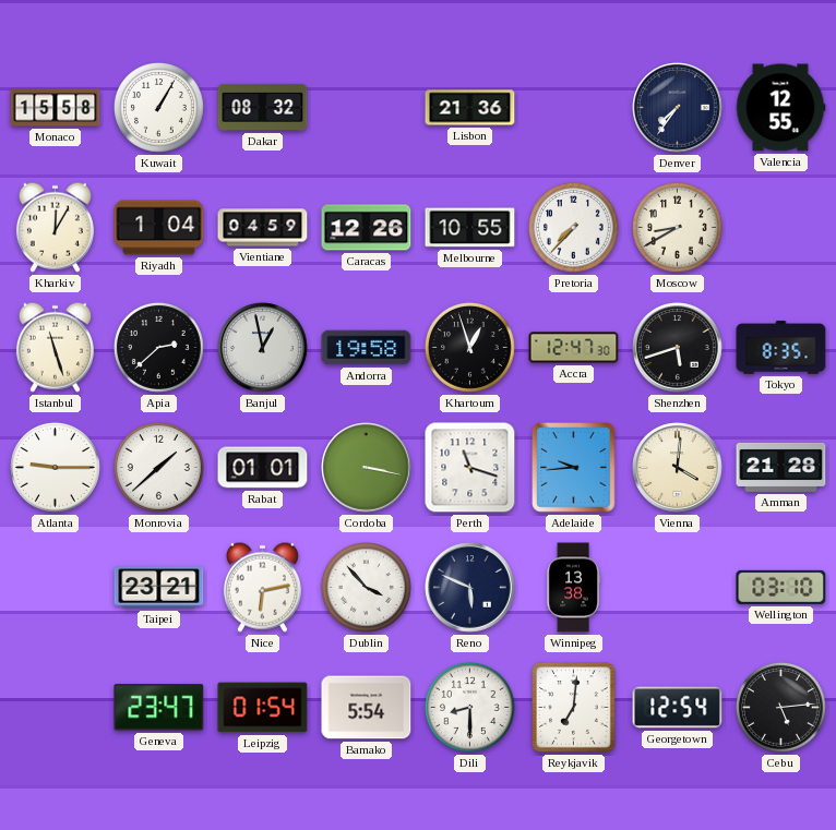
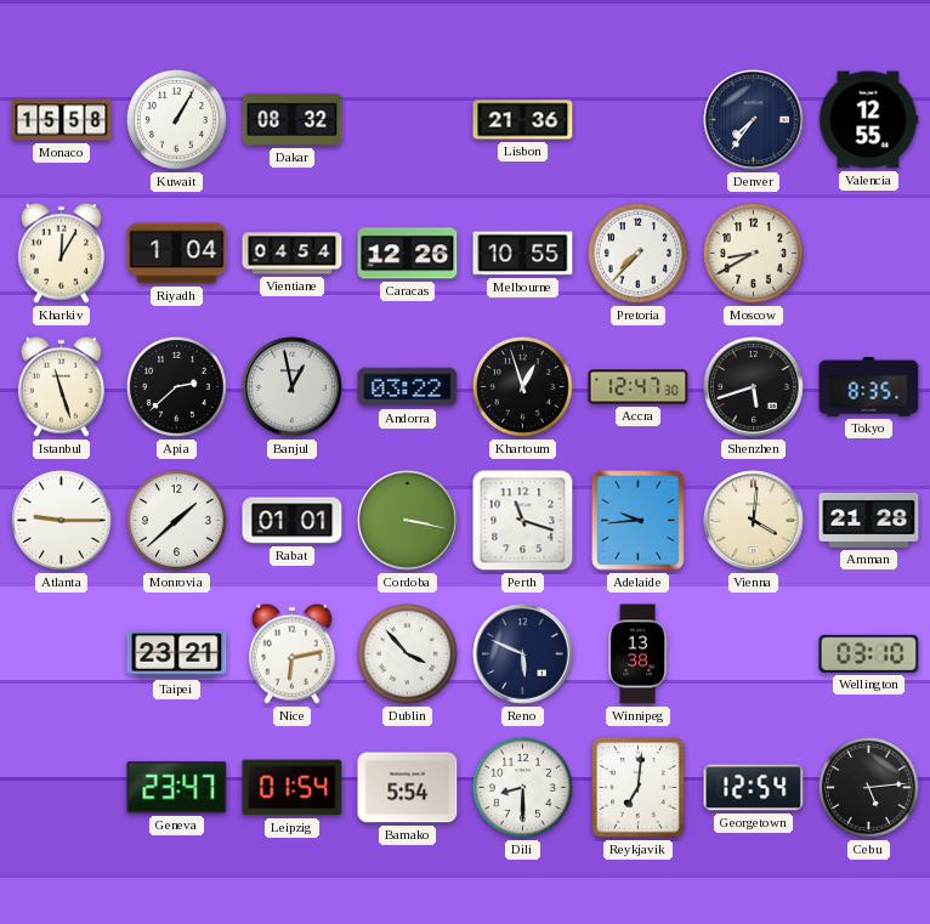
Vientiane: 04:59 -> 04:54 (293, 254)
Andorra: 19:58 -> 03:22 (408, 387)
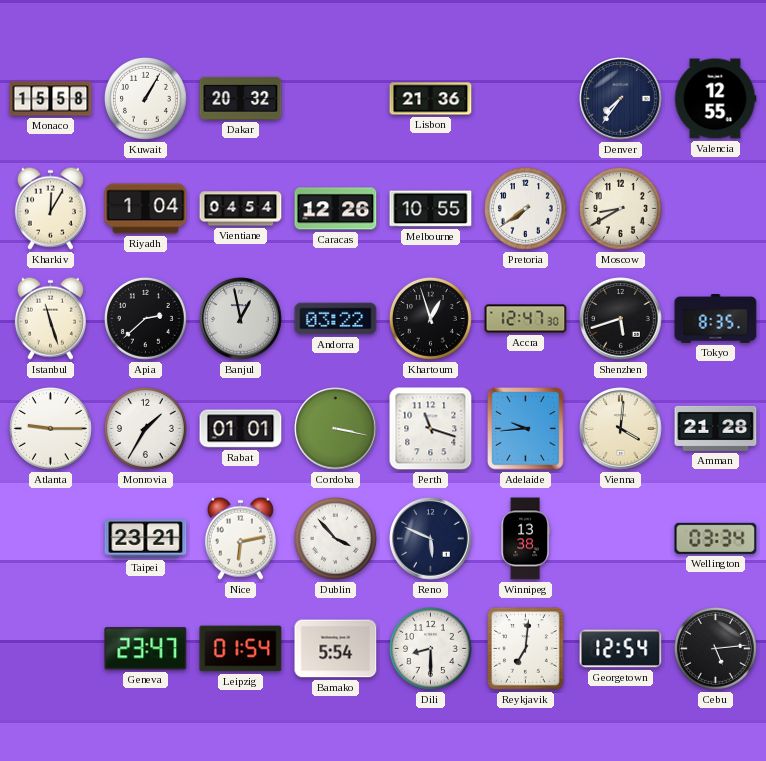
Dakar: 08:32 -> 20:32 (241, 98)
Pretoria: 7:37 -> 7:39 (525, 208)
Monrovia: 1:38 -> 1:35 (145, 428)
Wellington: 03:10 -> 03:34 (716, 538)
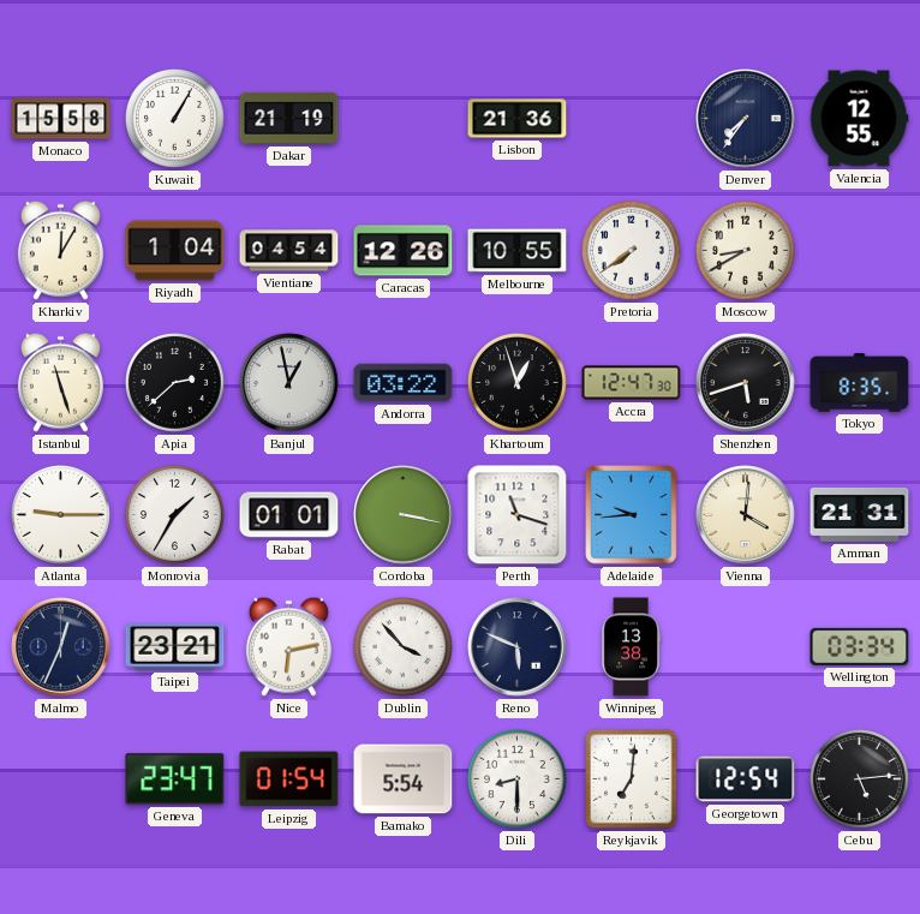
Dakar: 20:32 -> 21:19 (289, 118)
Amman: 21:28 -> 21:31 (860, 514)
Malmo: none -> 12:34 (61, 647)
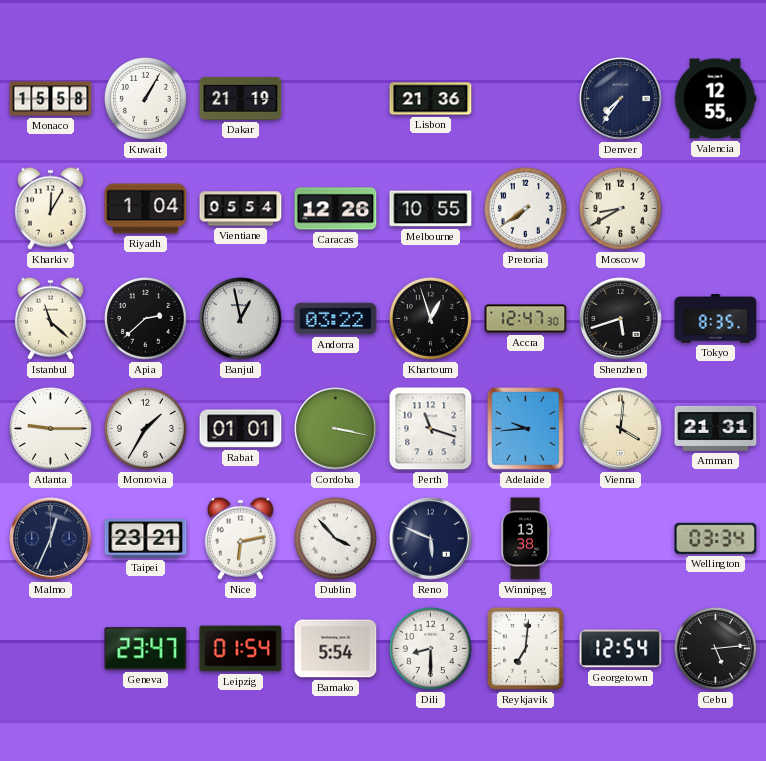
Vientiane: 04:54 -> 05:54 (241, 209)
Istanbul: 11:27 -> 11:22 (50, 318)
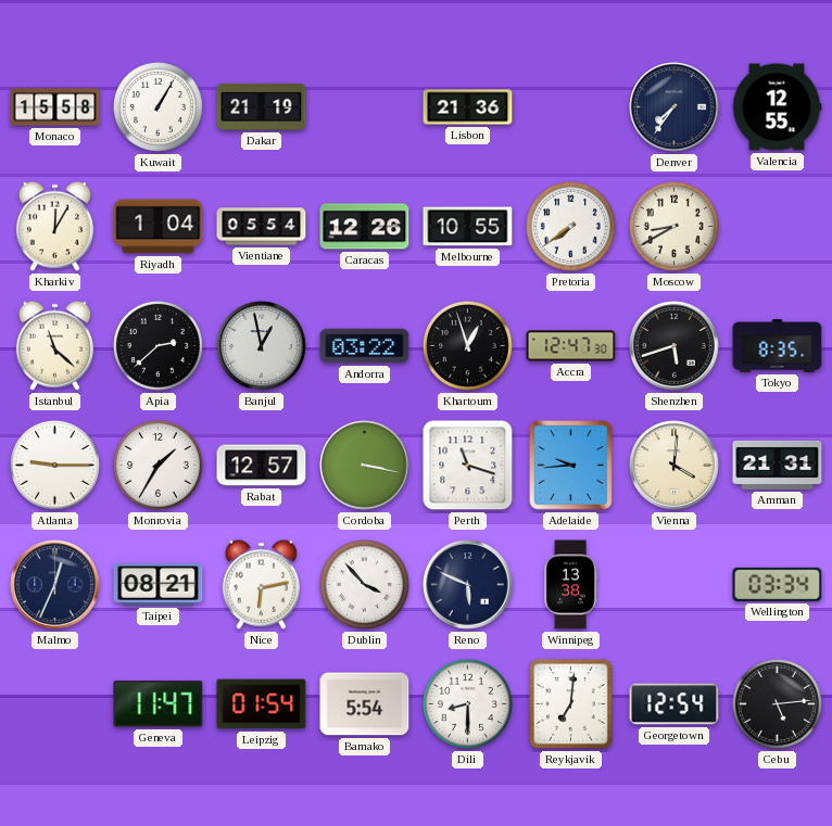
Rabat: 01:01 -> 12:57 (262, 466)
Taipei: 23:21 -> 08:21 (159, 585)
Geneva: 23:47 -> 11:47 (159, 704)
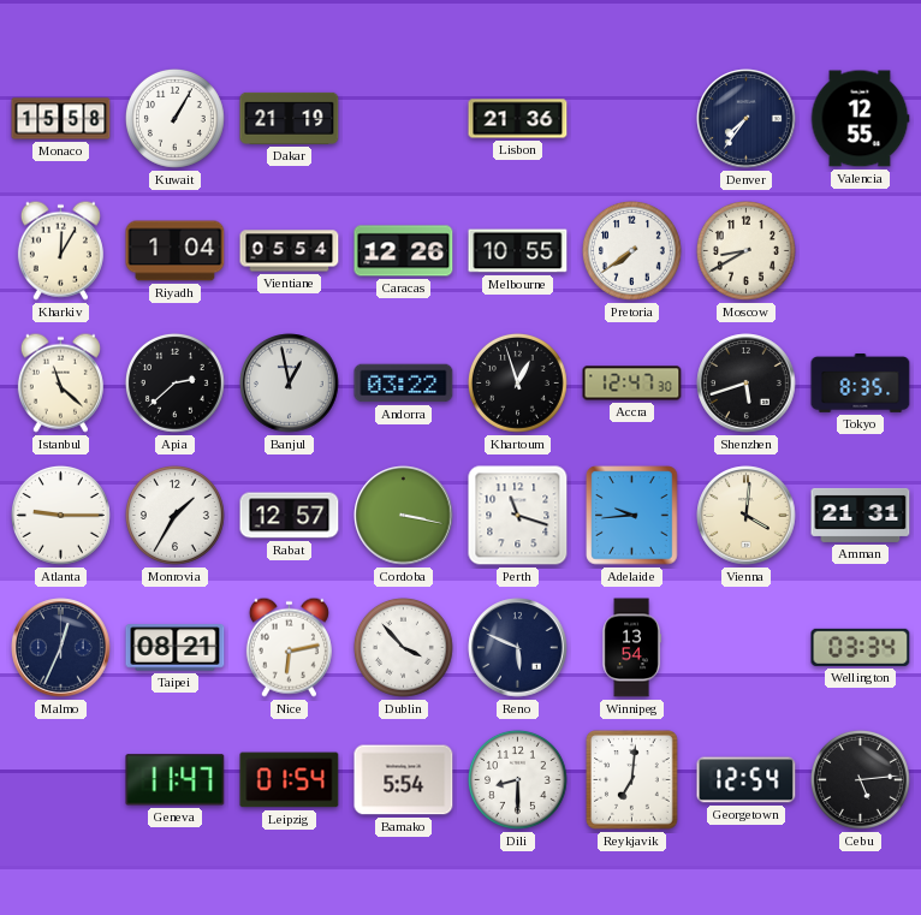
Winnipeg: 13:38 -> 13:54 (631, 648)
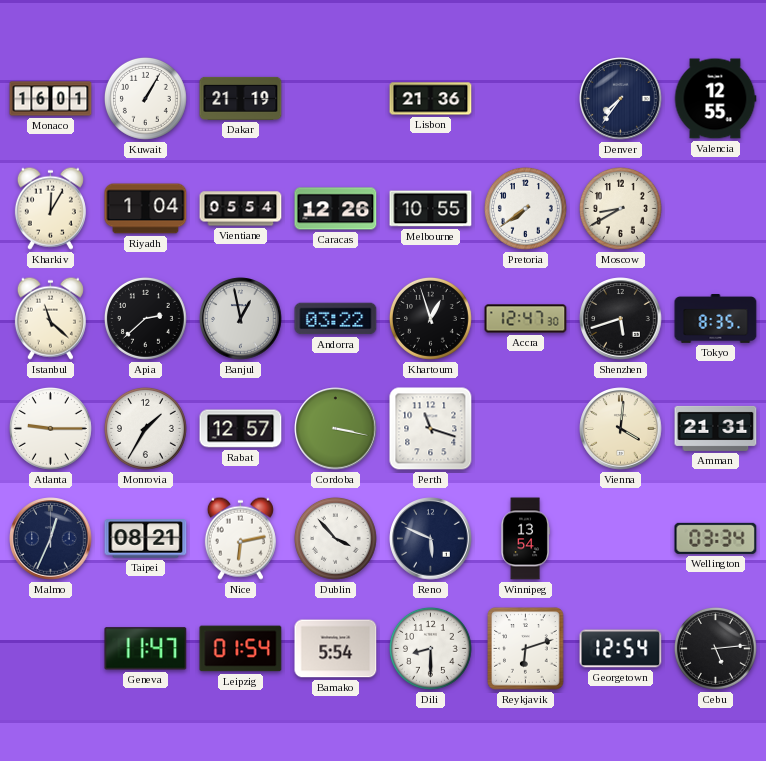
Monaco: 15:58 -> 16:01 (51, 99)
Adelaide: 9:44 -> none (632, 516)
Reykjavik: 7:01 -> 6:12 (526, 649)
